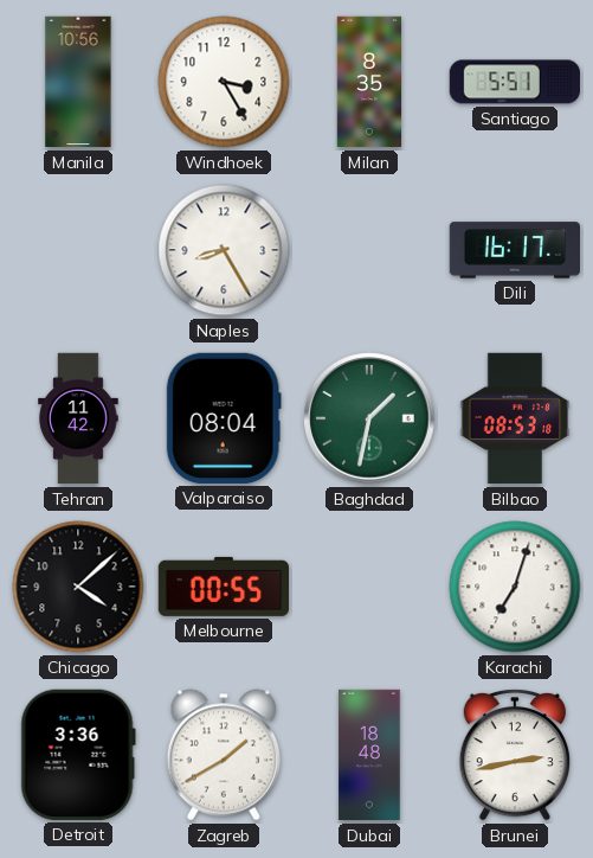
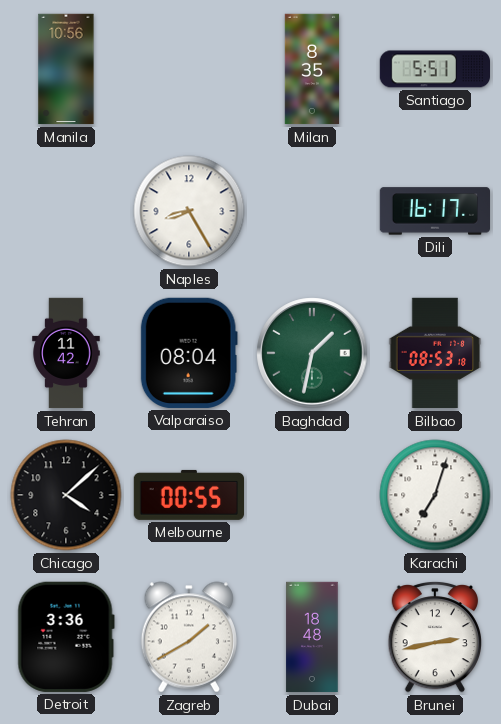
Windhoek: 3:25 -> none (224, 82)
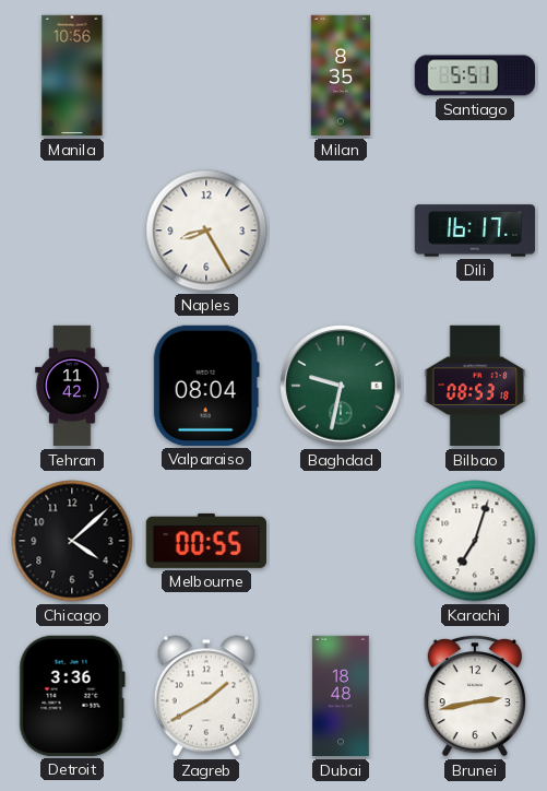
Baghdad: 1:32 -> 9:32 (341, 386)
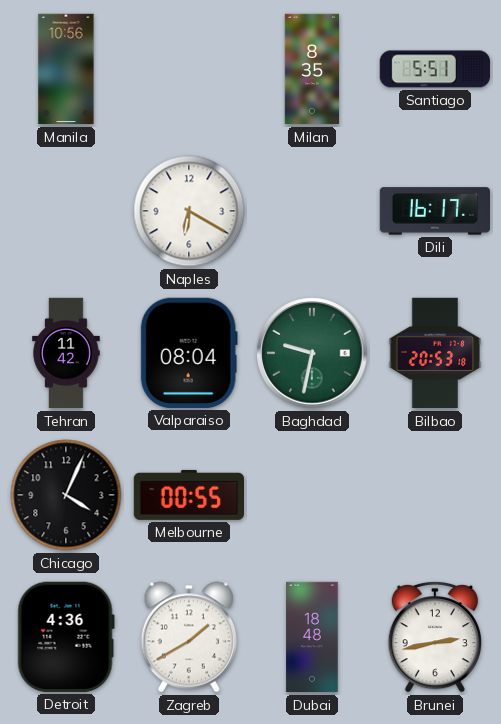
Naples: 8:25 -> 6:20 (189, 211)
Bilbao: 08:53 -> 20:53 (435, 353)
Chicago: 4:08 -> 4:04 (66, 495)
Karachi: 7:03 -> none (475, 541)
Detroit: 3:36 -> 4:36 (66, 637)
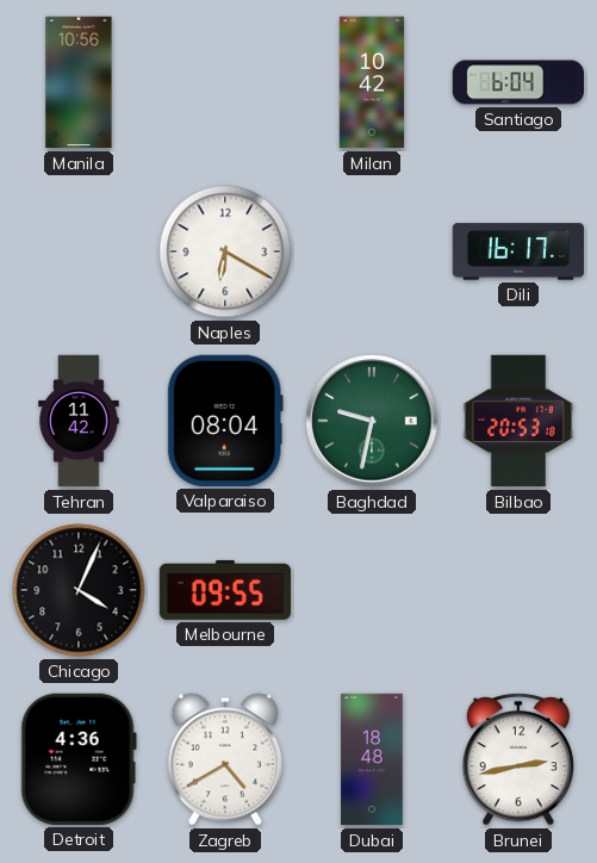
Milan: 8:35 -> 10:42 (372, 82)
Santiago: 5:51 -> 6:04 (517, 82)
Melbourne: 00:55 -> 09:55 (224, 590)
Zagreb: 1:40 -> 4:40 (225, 759)
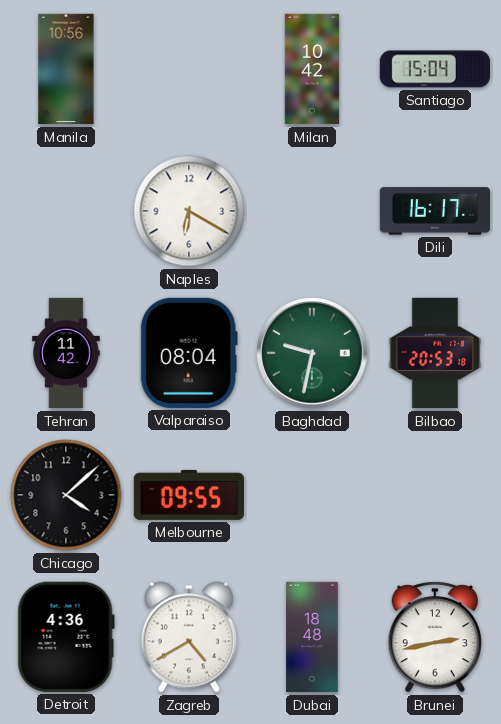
Santiago: 6:04 -> 15:04 (434, 69)
Chicago: 4:04 -> 4:08 (66, 495)
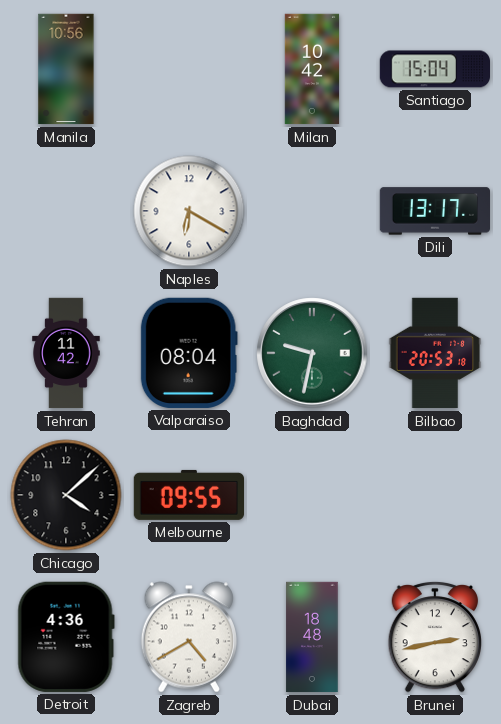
Dili: 16:17 -> 13:17 (434, 211)
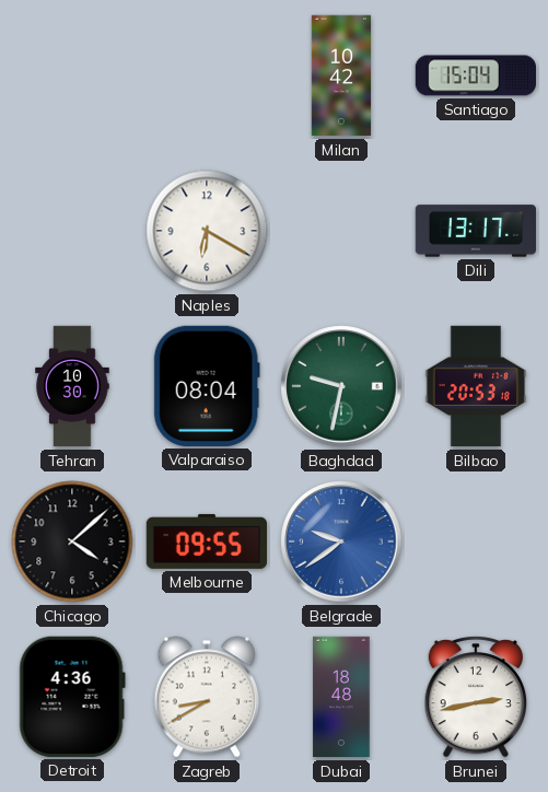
Manila: 10:56 -> none (66, 69)
Tehran: 11:42 -> 10:30 (72, 386)
Belgrade: none -> 9:39 (341, 541)
Zagreb: 4:40 -> 8:40 (207, 697)
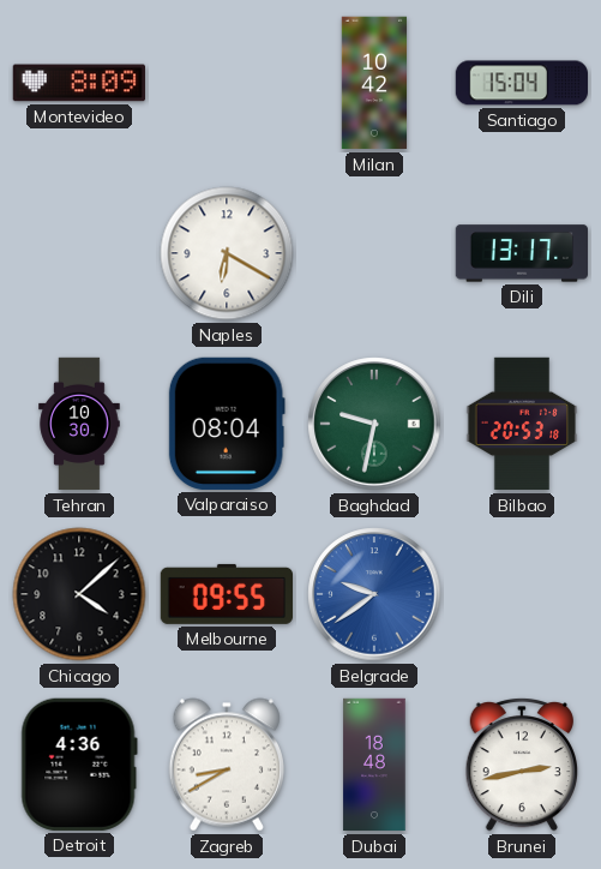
Montevideo: none -> 8:09 (78, 83)
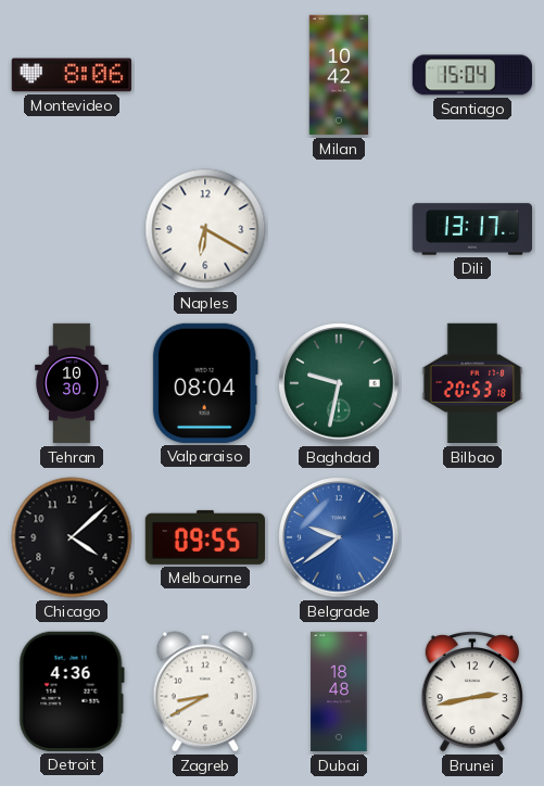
Montevideo: 8:09 -> 8:06 (71, 75)
